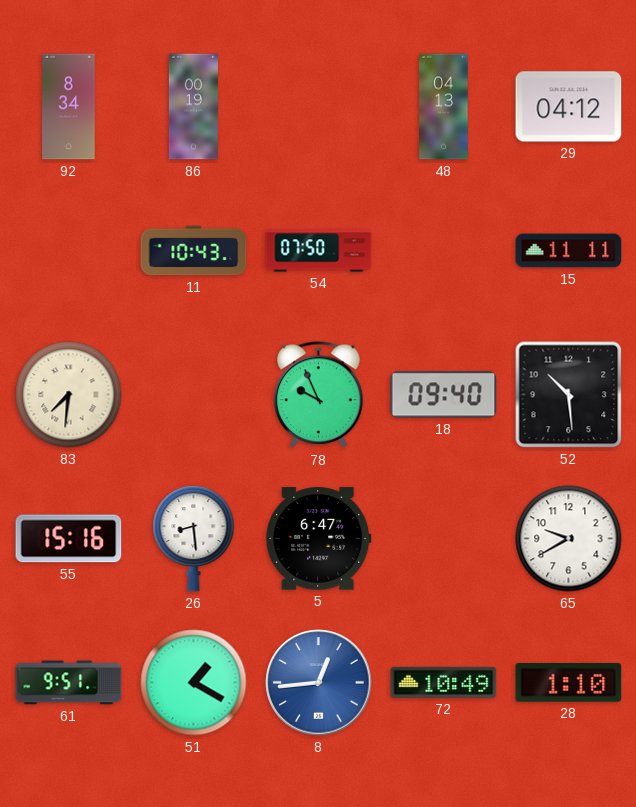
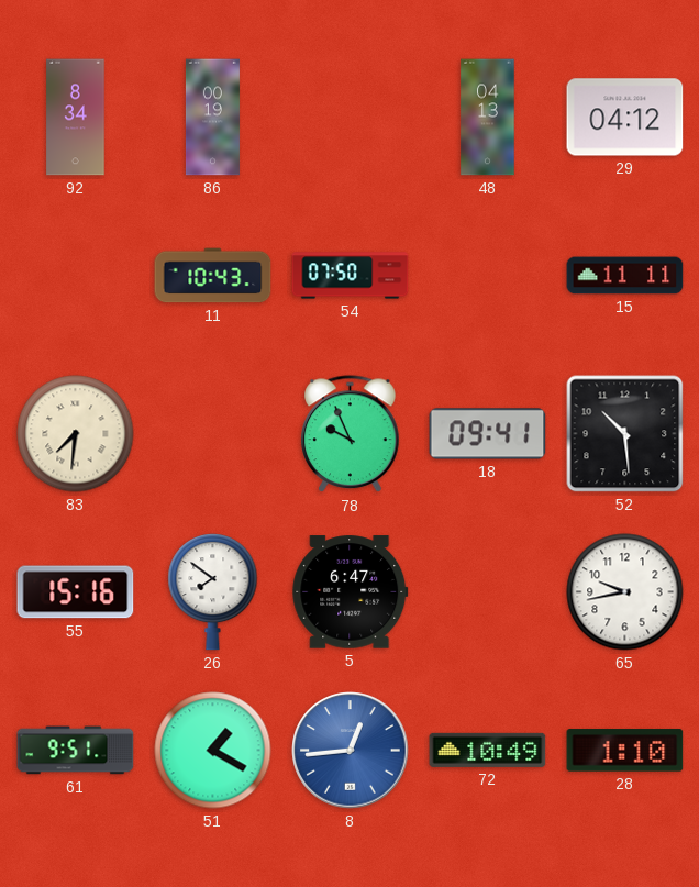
18: 09:40 -> 09:41 (488, 434)
26: 8:29 -> 7:51 (213, 592)
65: 9:40 -> 9:43 (625, 592)
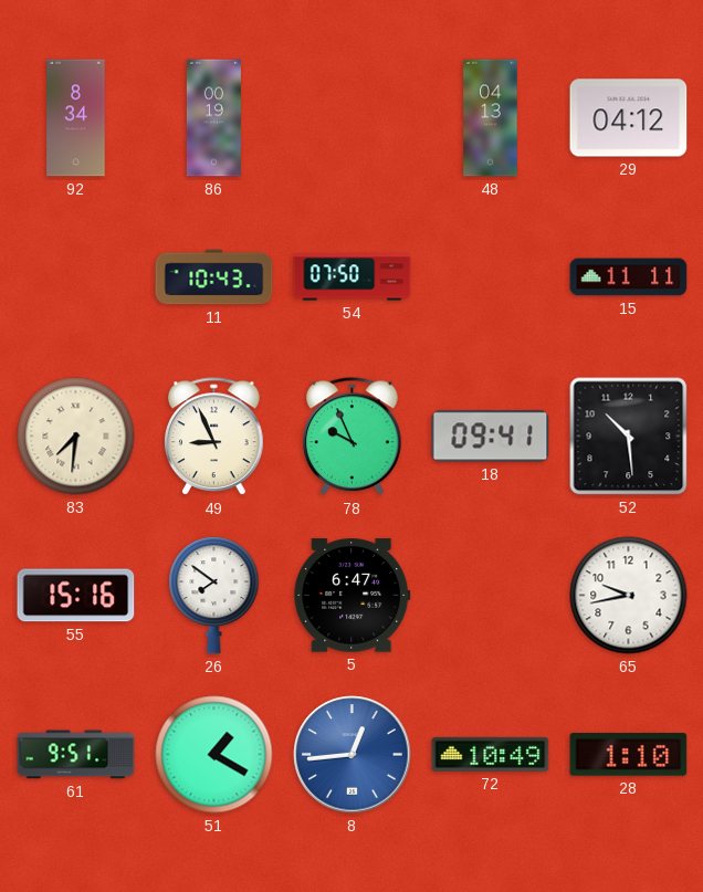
49: none -> 8:56 (214, 437)
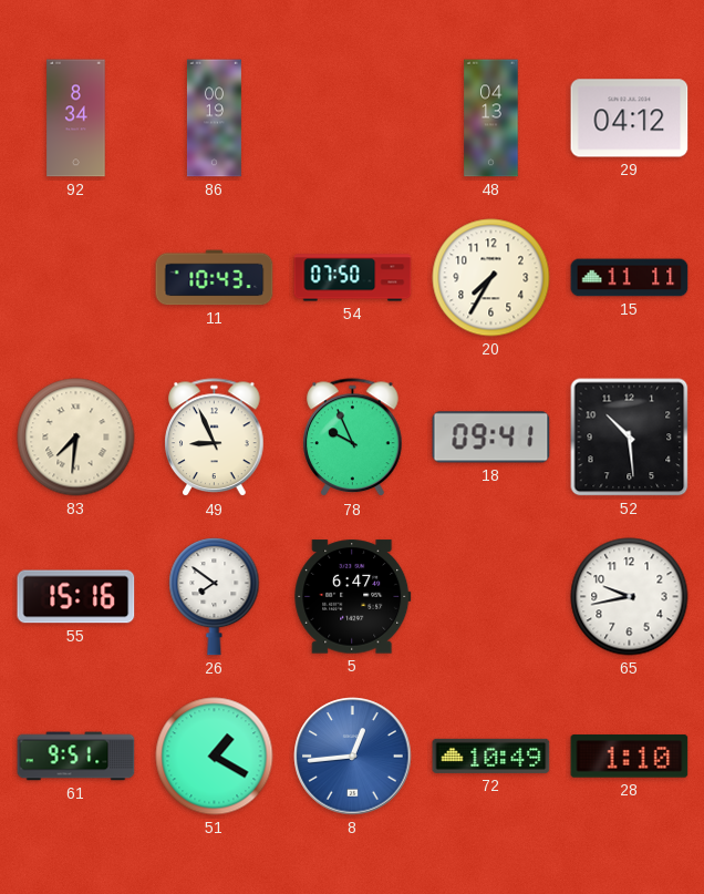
20: none -> 7:35 (491, 278)
